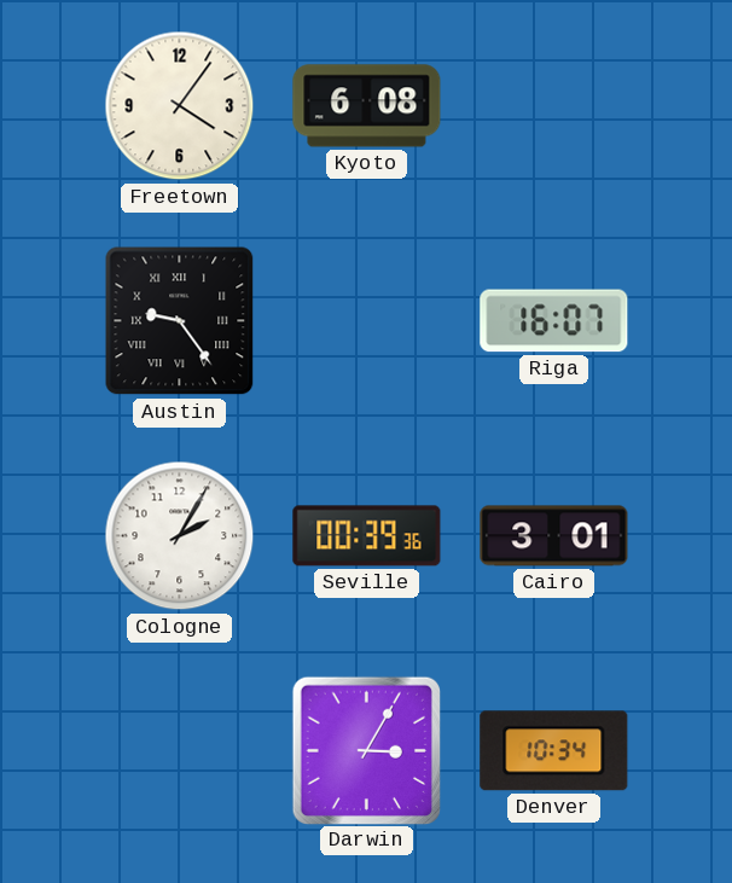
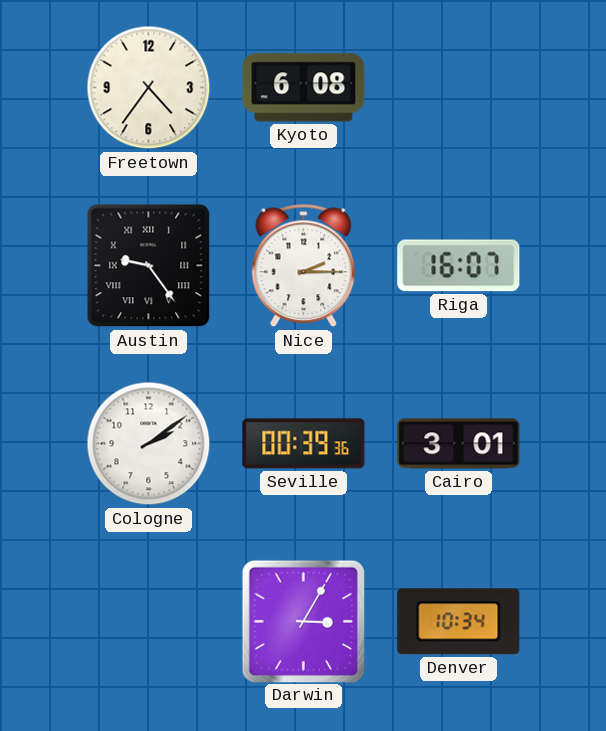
Freetown: 4:06 -> 4:36 (149, 88)
Nice: none -> 2:15 (304, 266)
Cologne: 2:05 -> 2:09 (149, 444)
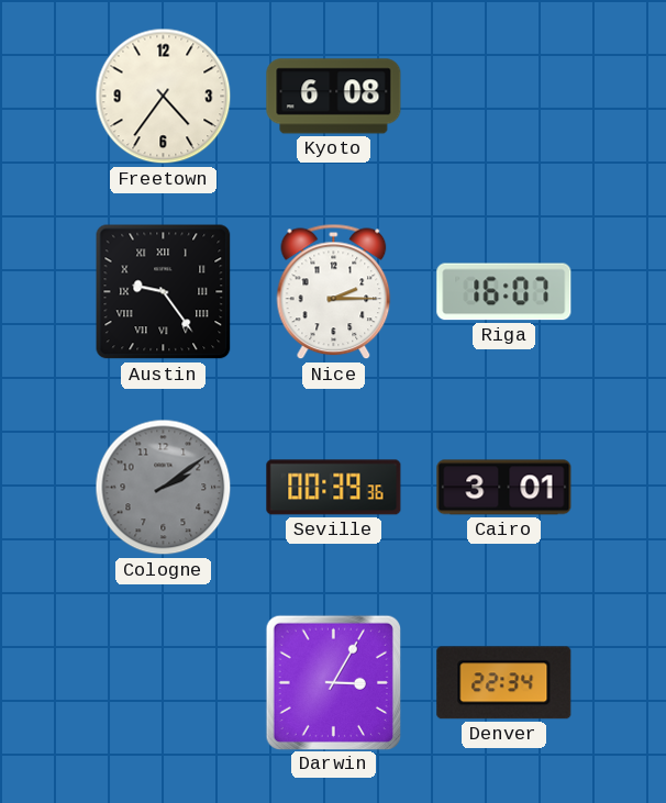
Cologne dial: white -> grey (164, 488)
Denver: 10:34 -> 22:34 (504, 683)
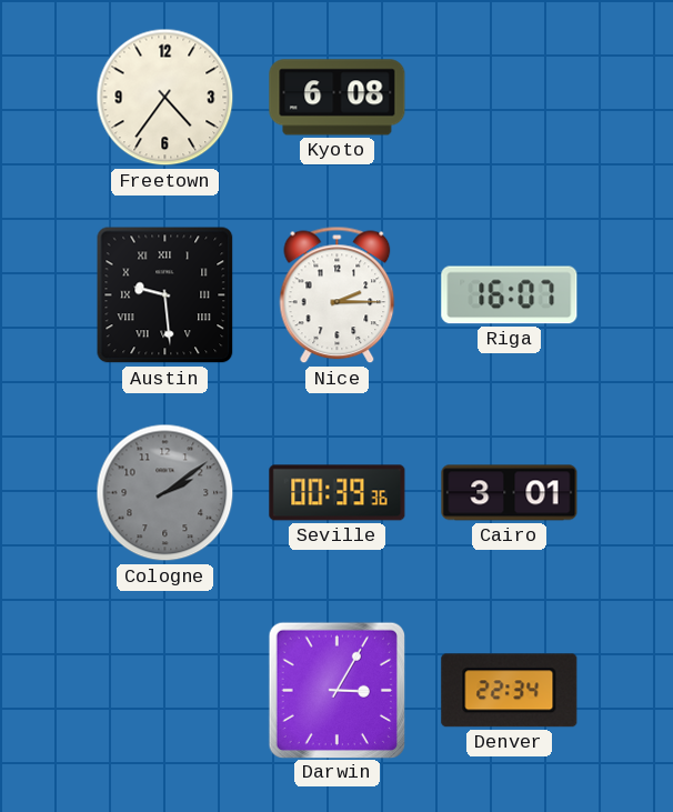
Austin: 9:24 -> 9:29 (165, 295)
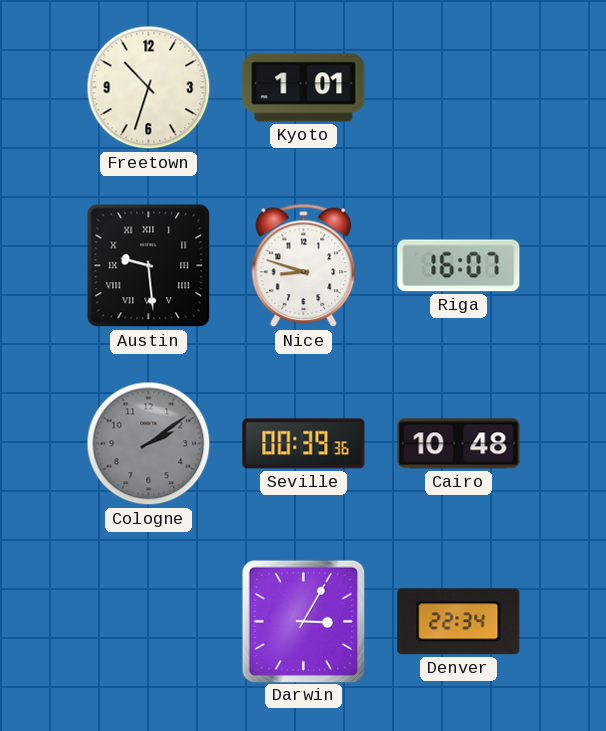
Freetown: 4:36 -> 10:33 (149, 88)
Kyoto: 6:08 -> 1:01 (304, 88)
Nice: 2:15 -> 8:48 (304, 266)
Cairo: 3:01 -> 10:48 (459, 444)
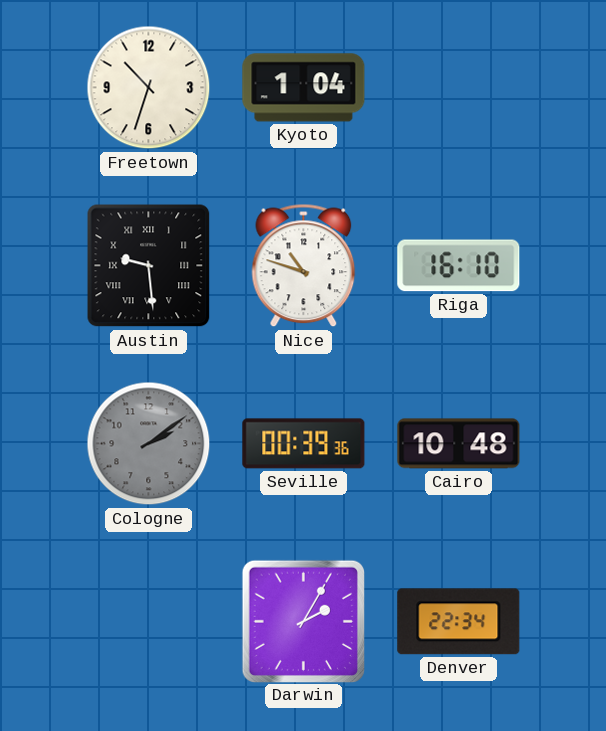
Kyoto: 1:01 -> 1:04 (304, 88)
Nice: 8:48 -> 10:48 (304, 266)
Riga: 16:07 -> 16:10 (459, 266)
Darwin: 3:05 -> 2:05 (303, 621)
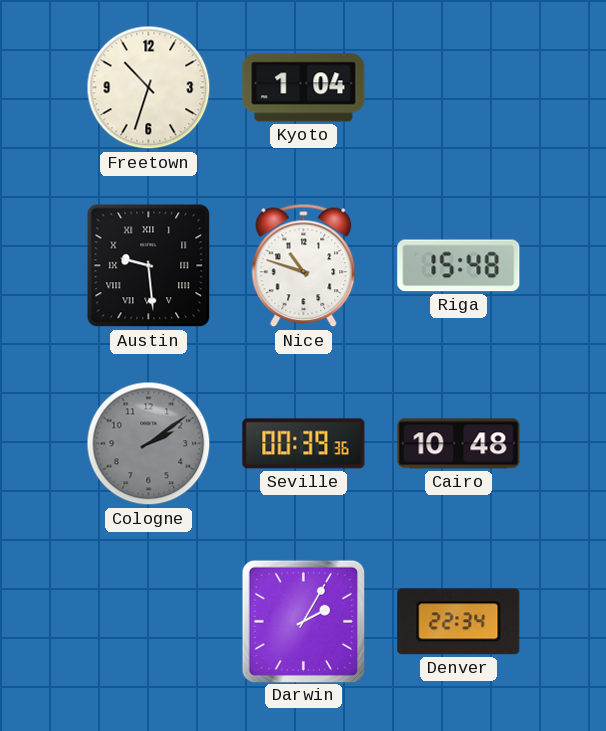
Riga: 16:10 -> 15:48 (459, 266)
